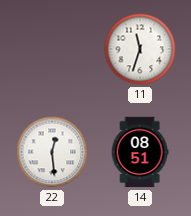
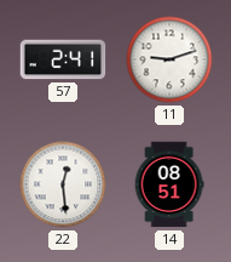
57: none -> 2:41 (63, 59)
11: 11:33 -> 9:12 (169, 59)
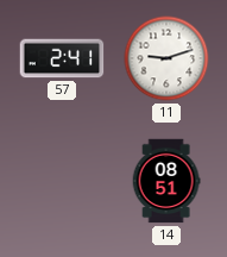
22: 12:29 -> none (63, 184)
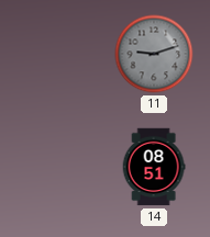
57: 2:41 -> none (62, 58)
11 dial: white -> grey (154, 54)
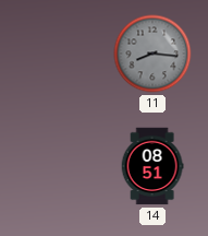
11: 9:12 -> 8:16 (152, 54)
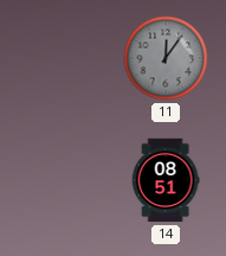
11: 8:16 -> 12:06 (166, 58)
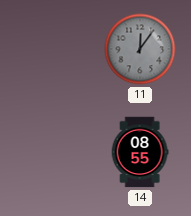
14: 08:51 -> 08:55 (140, 152)
